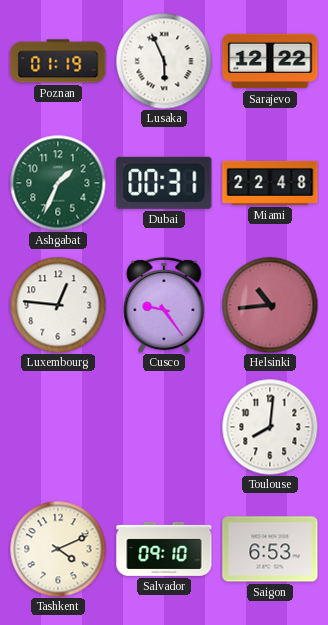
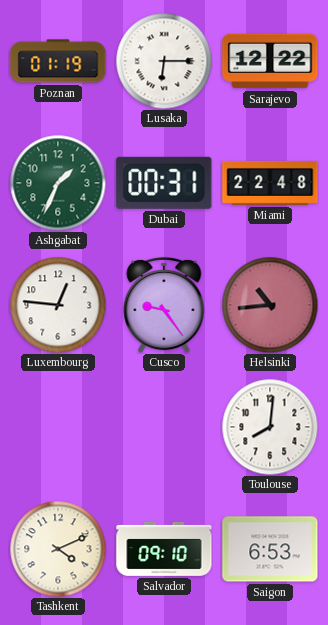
Lusaka: 5:56 -> 6:15 (164, 61)
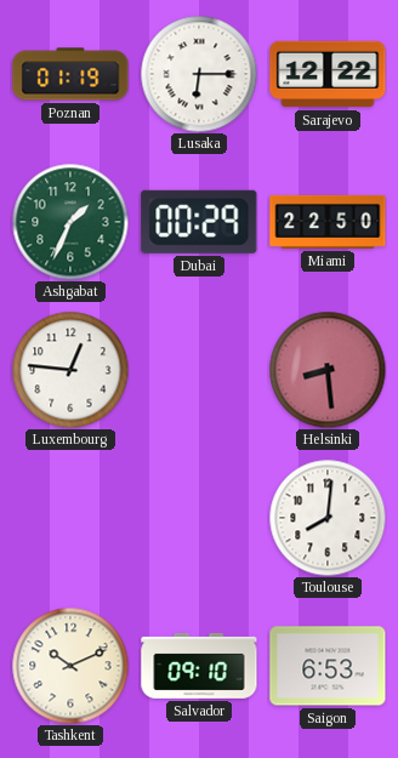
Dubai: 00:31 -> 00:29 (199, 222)
Miami: 22:48 -> 22:50 (328, 222)
Cusco: 9:24 -> none (164, 305)
Helsinki: 10:44 -> 8:29 (328, 370)
Tashkent: 4:11 -> 10:11 (70, 666)
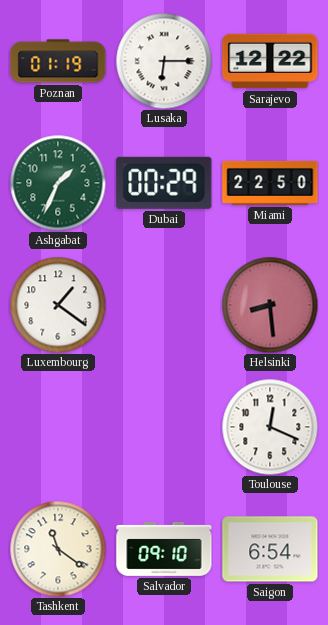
Luxembourg: 12:46 -> 1:21 (58, 305)
Toulouse: 8:01 -> 12:19 (270, 427)
Tashkent: 10:11 -> 11:21 (58, 549)
Saigon: 6:53 -> 6:54 (270, 549)
